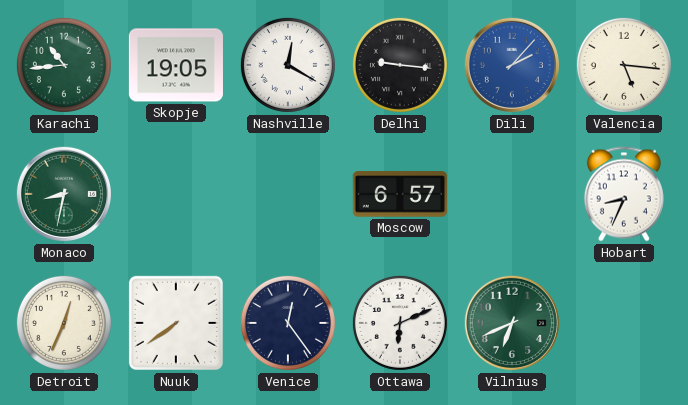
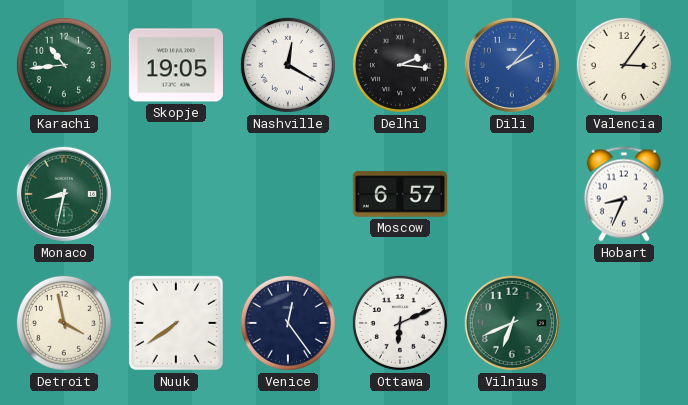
Delhi: 9:16 -> 2:16 (400, 65)
Valencia: 5:16 -> 3:06 (624, 65)
Detroit: 12:34 -> 3:58 (64, 323)
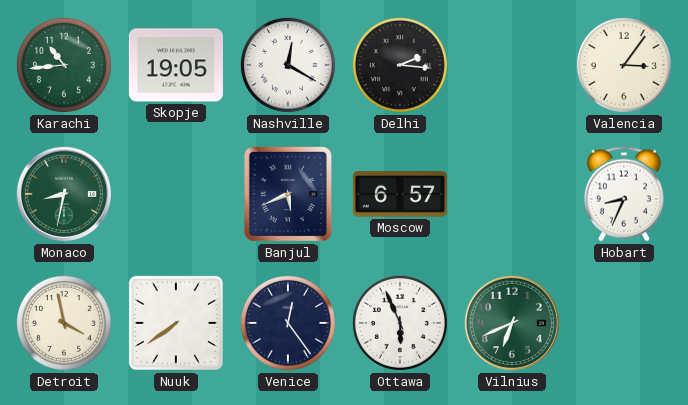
Dili: 2:07 -> none (512, 65)
Banjul: none -> 5:41 (288, 194)
Ottawa: 6:11 -> 5:56 (400, 323)
